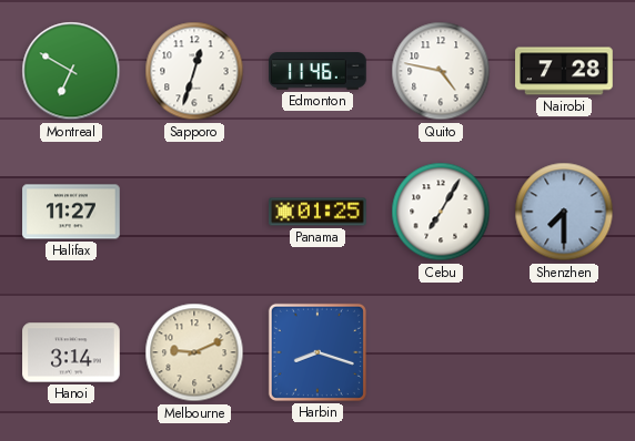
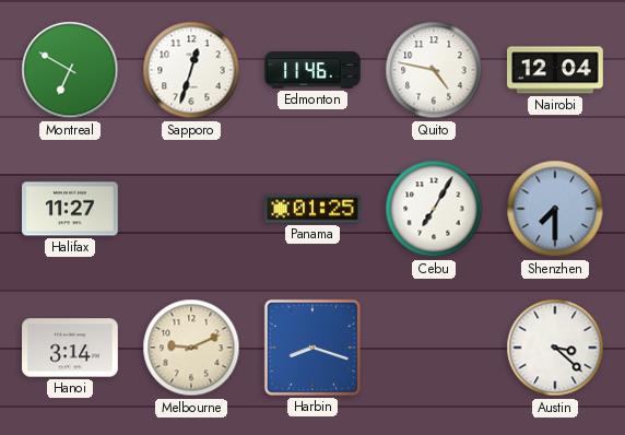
Nairobi: 7:28 -> 12:04 (555, 70)
Austin: none -> 3:22 (555, 348)
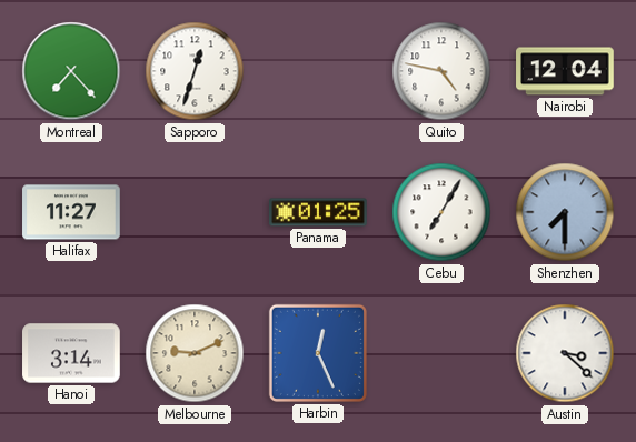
Montreal: 6:50 -> 7:23 (71, 71)
Edmonton: 11:46 -> none (312, 70)
Harbin: 8:18 -> 12:26 (318, 353)
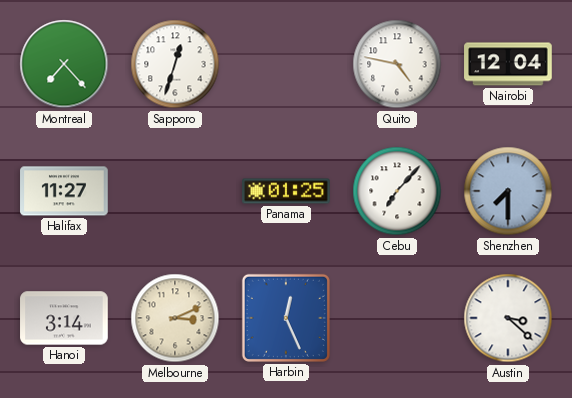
Cebu: 7:05 -> 7:07 (397, 191)
Melbourne: 9:11 -> 3:11 (175, 318)
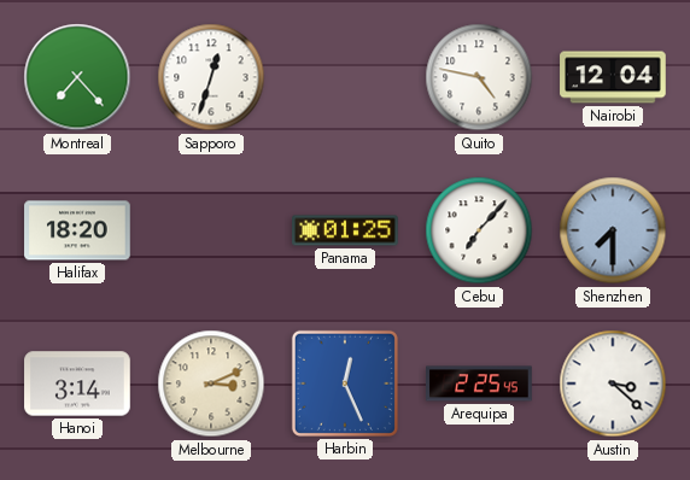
Halifax: 11:27 -> 18:20 (77, 230)
Arequipa: none -> 2:25 (479, 384)
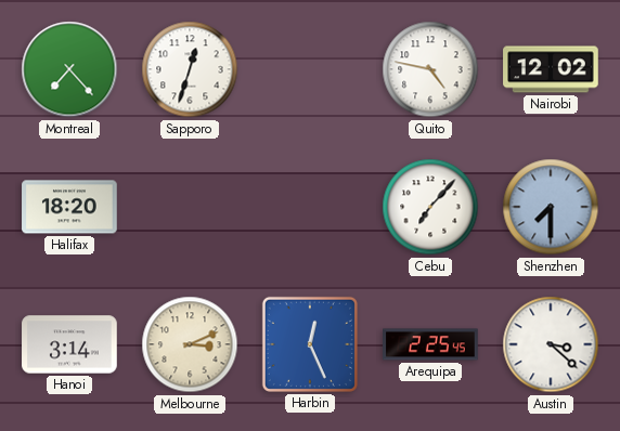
Nairobi: 12:04 -> 12:02 (551, 69)
Panama: 01:25 -> none (345, 230)
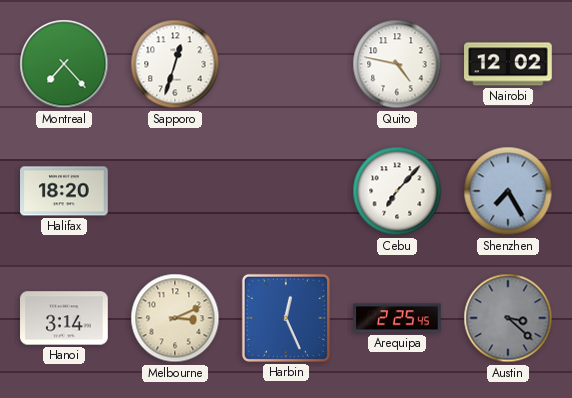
Shenzhen: 7:30 -> 7:25 (508, 191)
Austin dial: white -> grey (508, 318)
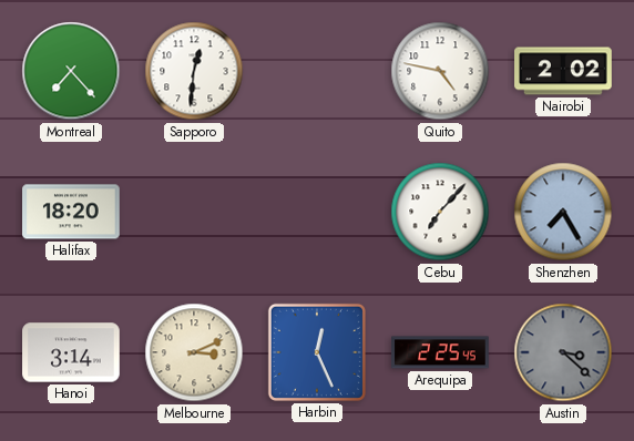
Sapporo: 12:33 -> 12:31 (194, 71)
Nairobi: 12:02 -> 2:02 (563, 71)
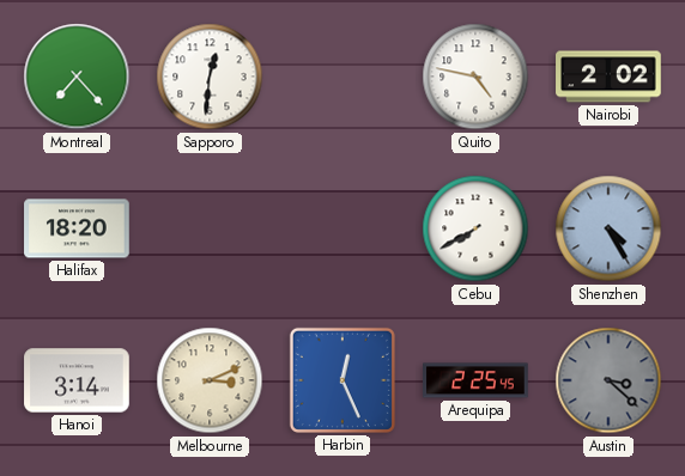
Cebu: 7:07 -> 7:40 (475, 228)
Shenzhen: 7:25 -> 4:25 (608, 228)
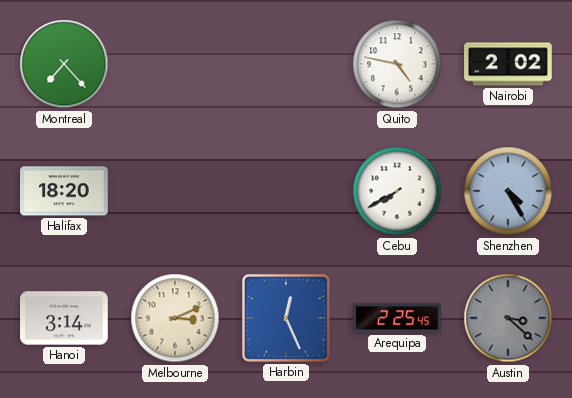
Sapporo: 12:31 -> none (210, 77)
